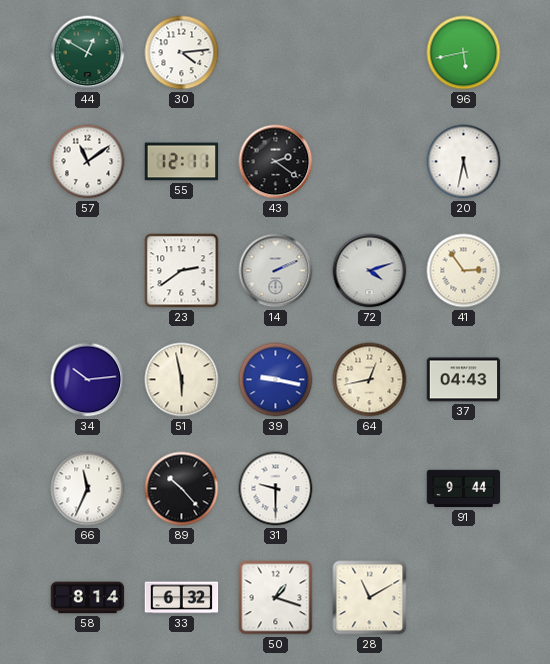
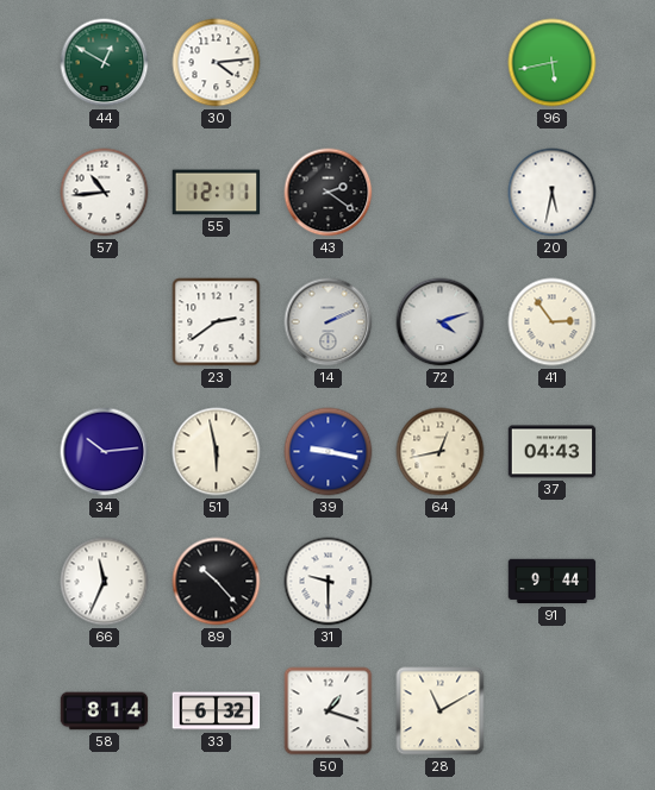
57: 11:09 -> 10:44 (105, 193)
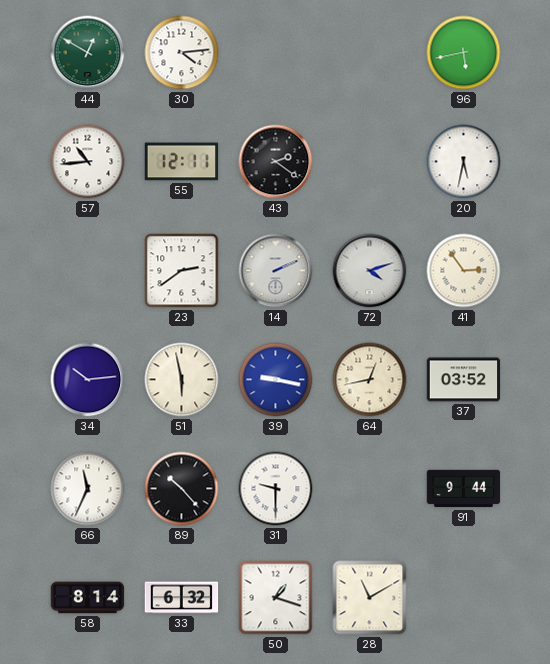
37: 04:43 -> 03:52 (464, 380)
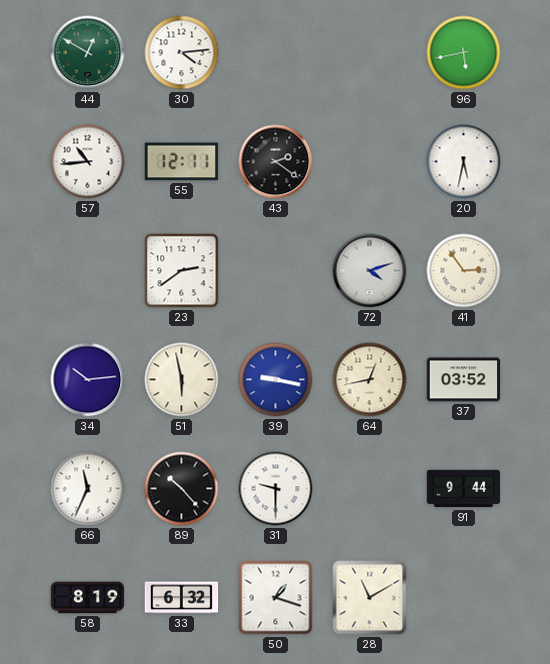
14: 2:11 -> none (276, 271)
58: 8:14 -> 8:19 (88, 598)
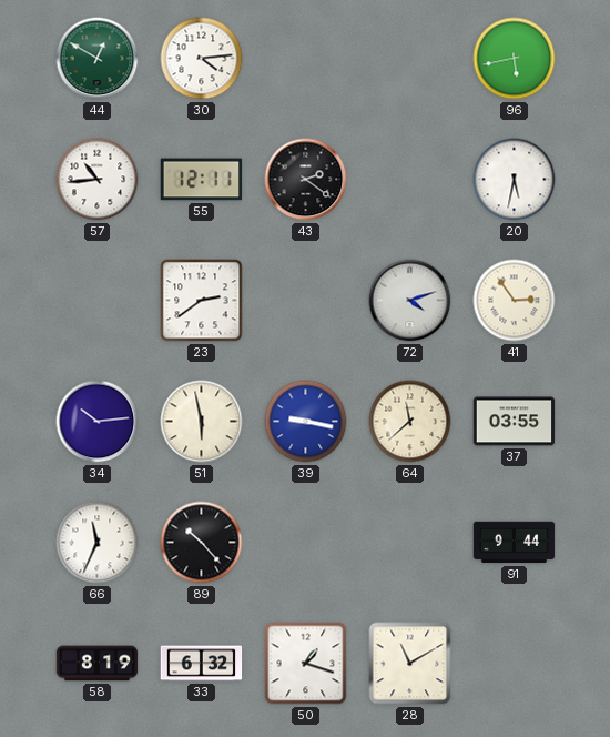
64: 12:43 -> 11:38 (410, 422)
37: 03:52 -> 03:55 (515, 422)
31: 9:30 -> none (276, 489)
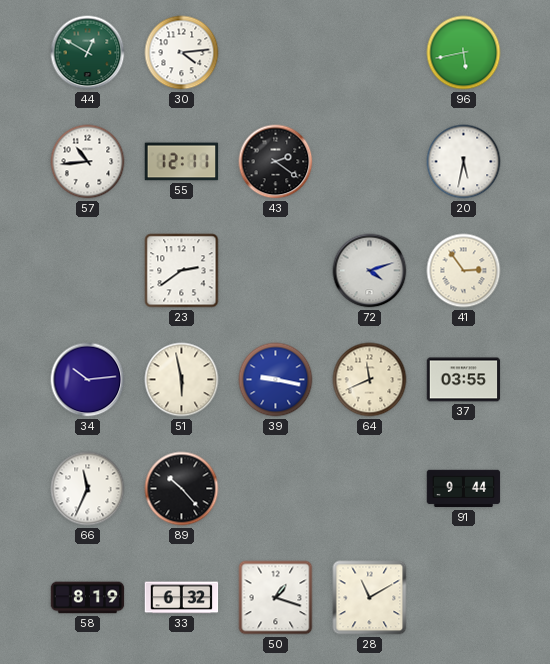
64: 11:38 -> 11:41 (370, 380)
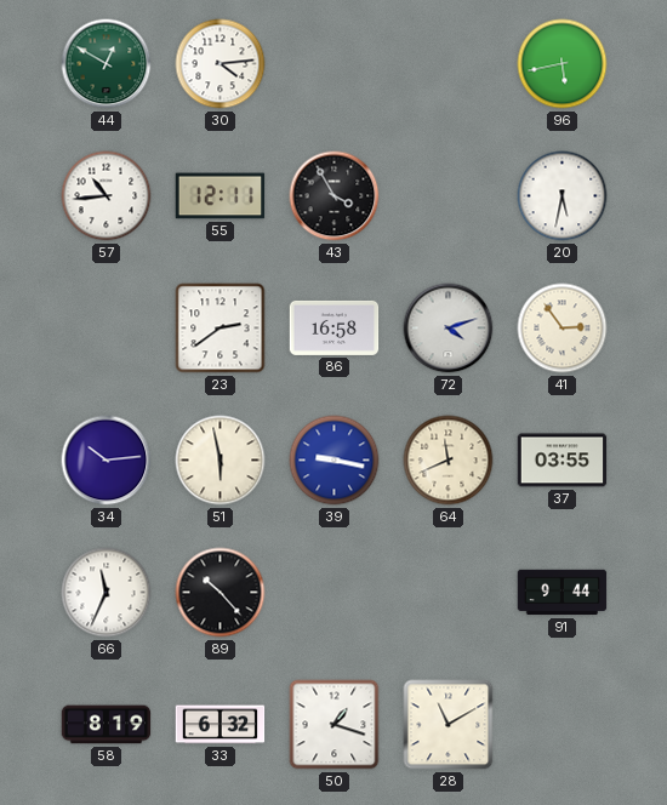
43: 2:21 -> 3:55 (335, 196)
86: none -> 16:58 (335, 327)
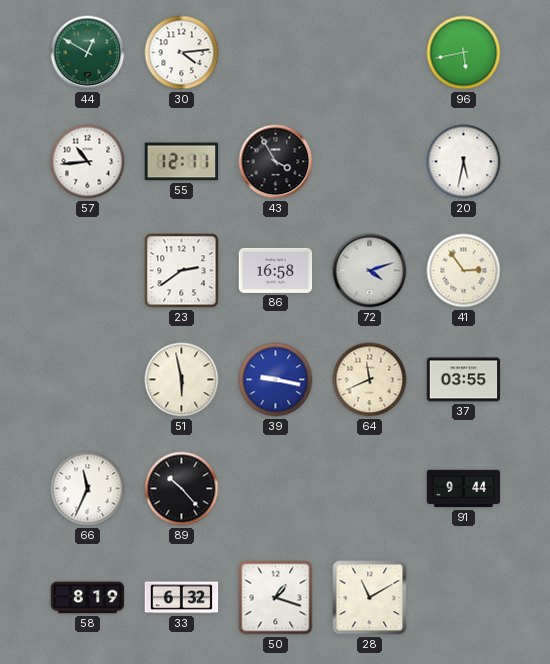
34: 10:14 -> none (107, 461)
